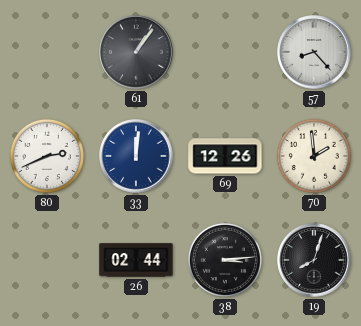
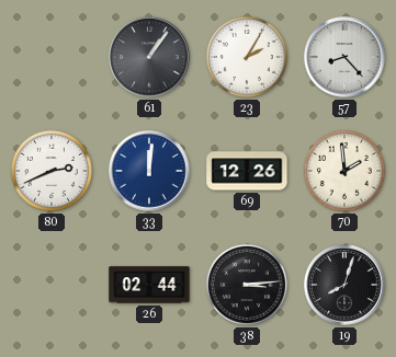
23: none -> 2:05 (247, 57)
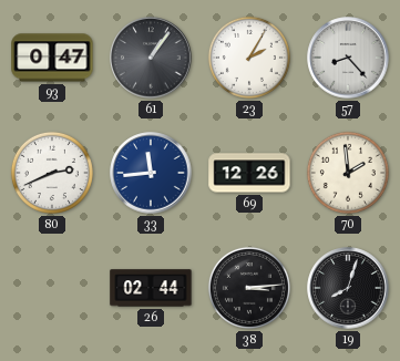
93: none -> 0:47 (52, 58)
33: 12:01 -> 11:44 (151, 173)
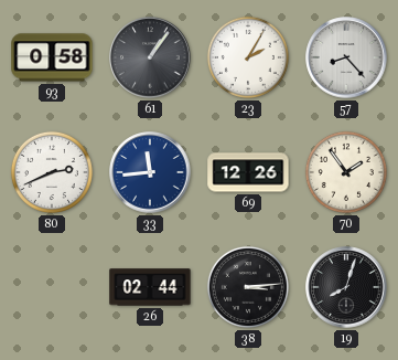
93: 0:47 -> 0:58 (52, 57)
70: 1:59 -> 1:54 (346, 172)
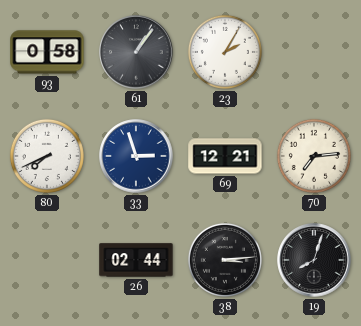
57: 8:23 -> none (346, 57)
80: 2:41 -> 7:41 (47, 156)
33: 11:44 -> 2:57 (136, 156)
69: 12:26 -> 12:21 (225, 156)
70: 1:54 -> 7:14 (314, 156)
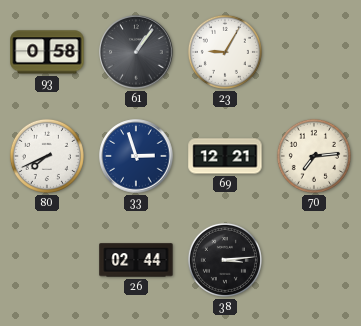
23: 2:05 -> 9:05 (225, 52)
19: 8:03 -> none (314, 260)
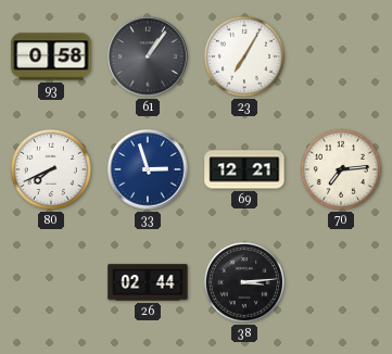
23: 9:05 -> 7:05 (244, 56)
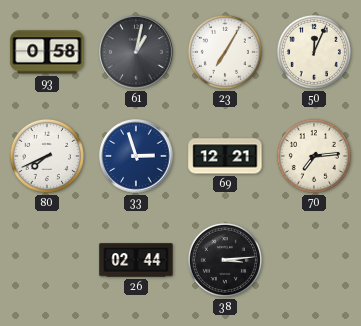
61: 1:06 -> 1:02 (136, 52)
50: none -> 12:04 (314, 52)
